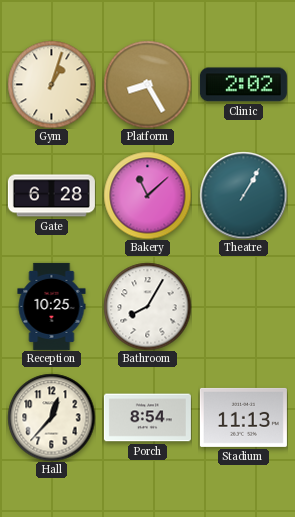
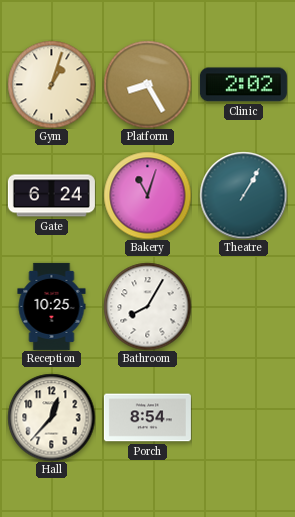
Gate: 6:28 -> 6:24 (51, 196)
Bakery: 11:08 -> 11:03 (147, 195)
Stadium: 11:13 -> none (243, 417)
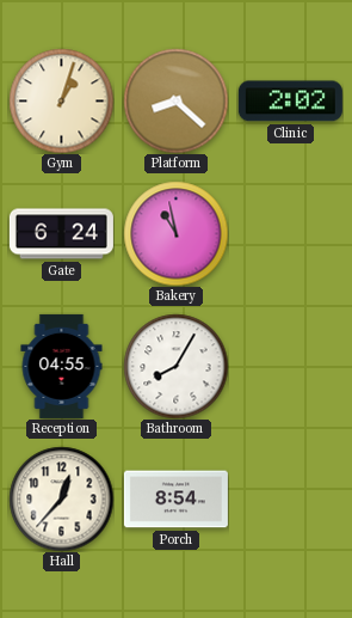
Platform: 8:25 -> 8:22 (175, 100)
Bakery: 11:03 -> 10:58 (175, 233)
Theatre: 1:05 -> none (243, 195)
Reception: 10:25 -> 04:55 (62, 366)
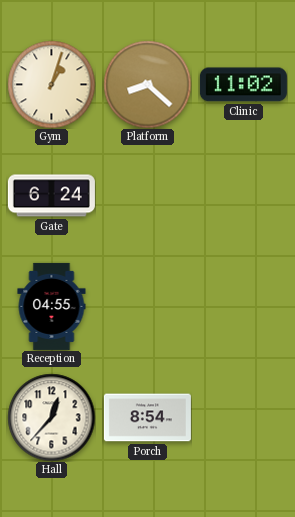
Clinic: 2:02 -> 11:02 (243, 85)
Bakery: 10:58 -> none (175, 233)
Bathroom: 8:05 -> none (175, 366)
